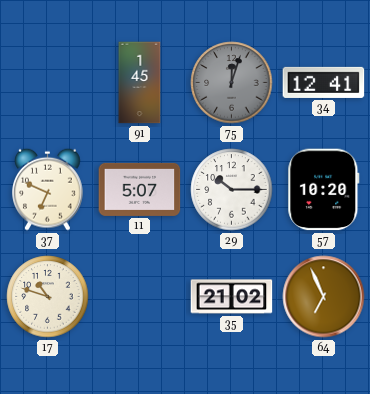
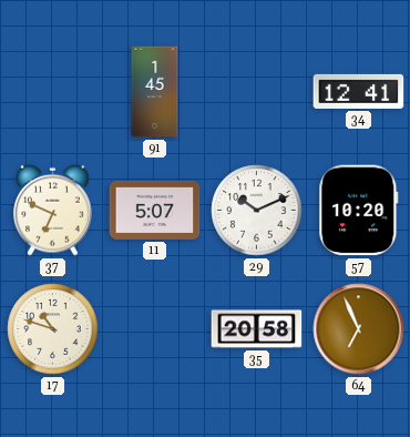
75: 12:03 -> none (232, 83)
29: 10:15 -> 10:11 (257, 211)
35: 21:02 -> 20:58 (257, 329)
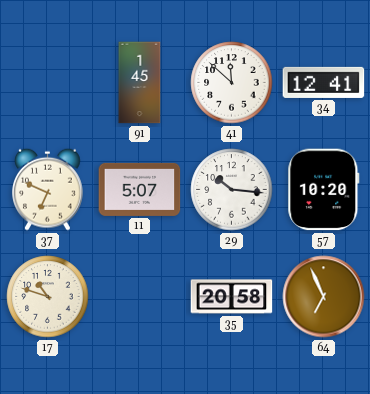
41: none -> 11:52 (232, 83)
29: 10:11 -> 10:16 (232, 190)
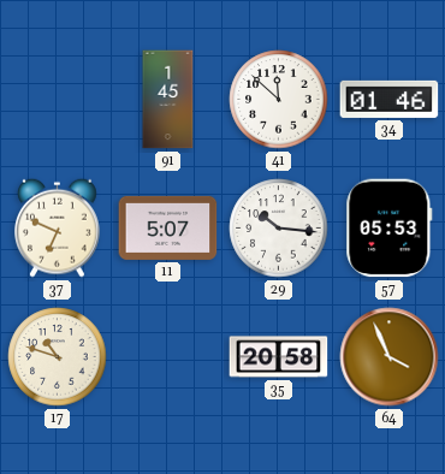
34: 12:41 -> 01:46 (390, 99)
57: 10:20 -> 05:53 (390, 229)
64: 6:56 -> 3:56 (390, 357)
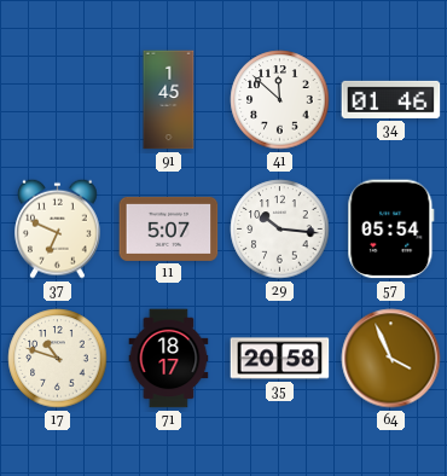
57: 05:53 -> 05:54 (391, 230)
71: none -> 18:17 (169, 359)
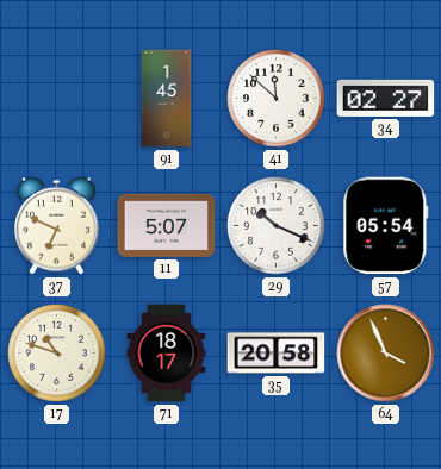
34: 01:46 -> 02:27 (386, 98)
29: 10:16 -> 10:19 (277, 226)
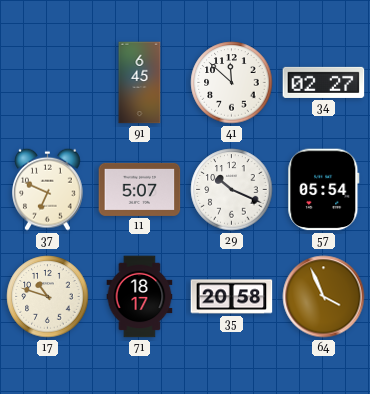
91: 1:45 -> 6:45 (140, 83)
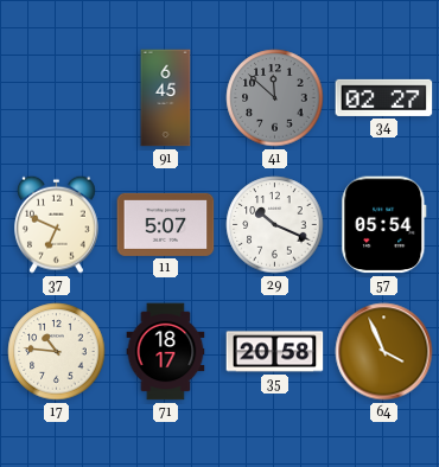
41 dial: white -> grey (275, 98)
17: 10:48 -> 10:46 (57, 352)
